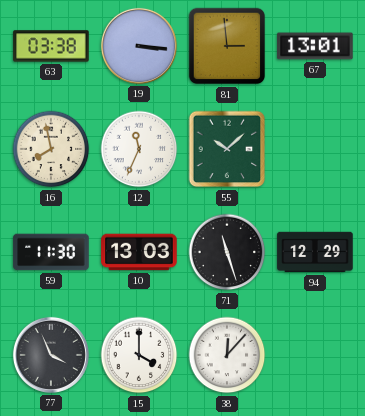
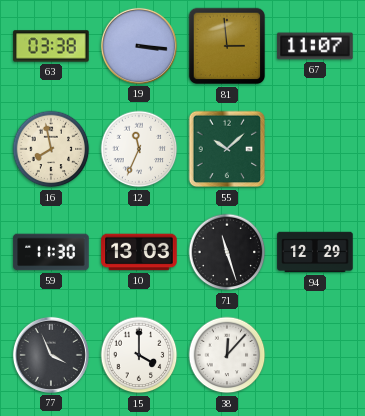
67: 13:01 -> 11:07 (315, 46)
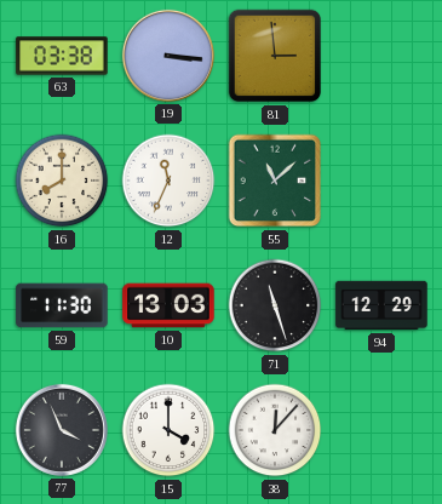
67: 11:07 -> none (315, 46)
16: 7:58 -> 8:00 (62, 181)
55: 10:08 -> 11:08 (275, 181)
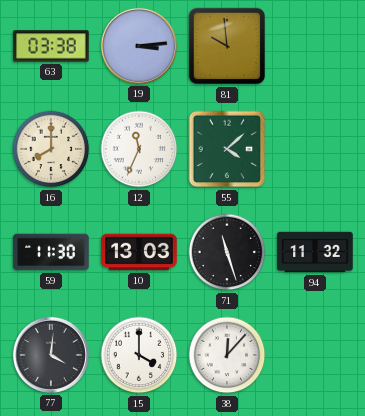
19: 3:16 -> 3:14 (139, 46)
81: 2:59 -> 9:59 (227, 46)
55: 11:08 -> 4:08 (227, 149)
94: 12:29 -> 11:32 (315, 252)
77: 3:56 -> 4:01 (51, 355)
